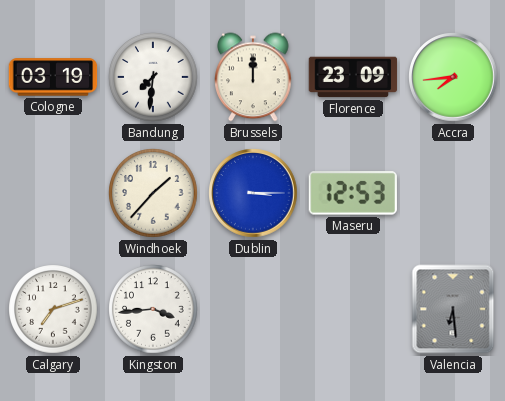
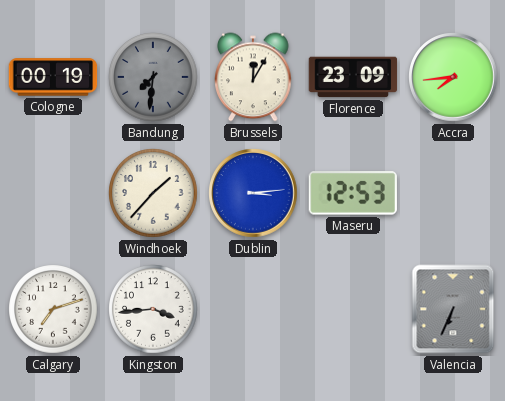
Cologne: 03:19 -> 00:19 (53, 77)
Bandung dial: white -> grey (153, 77)
Brussels: 12:00 -> 12:05 (253, 77)
Dublin: 3:15 -> 3:14 (253, 193)
Valencia: 6:29 -> 6:34 (453, 309)
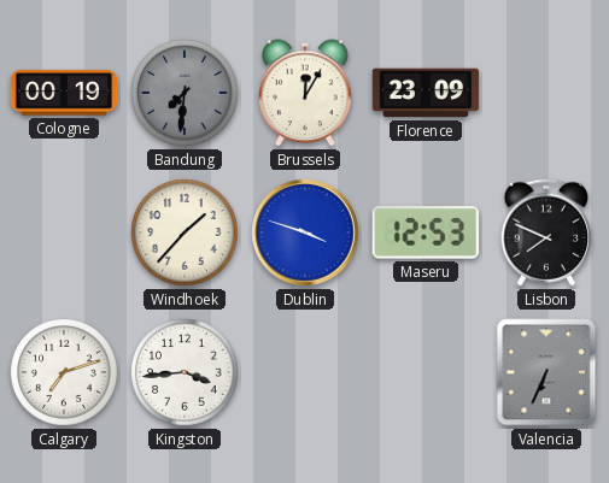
Accra: 7:44 -> none (453, 77)
Dublin: 3:14 -> 3:48 (305, 232)
Lisbon: none -> 7:49 (546, 232)
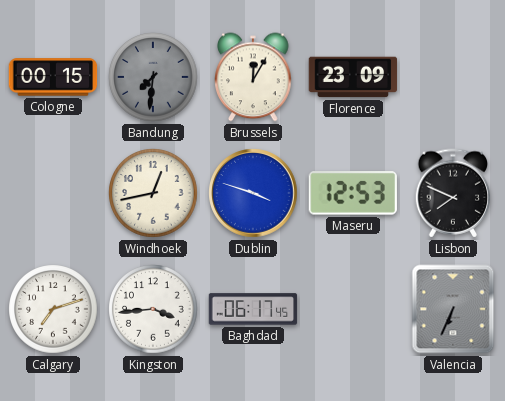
Cologne: 00:19 -> 00:15 (53, 77)
Windhoek: 1:37 -> 12:43 (153, 193)
Baghdad: none -> 06:17 (253, 309)
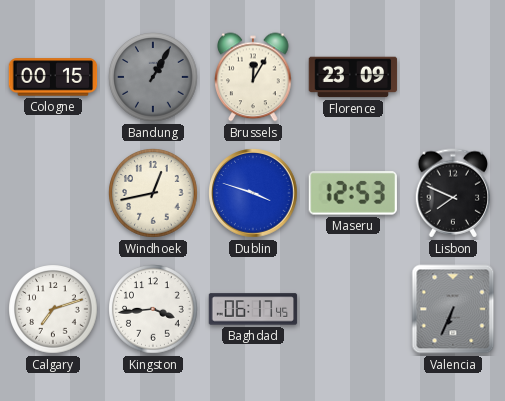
Bandung: 7:31 -> 1:05 (153, 77)
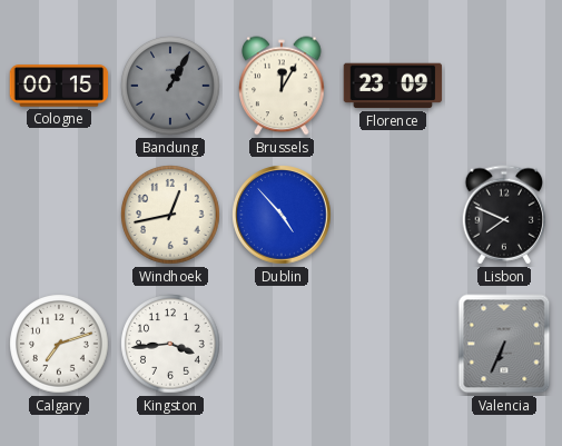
Dublin: 3:48 -> 4:53 (282, 215)
Maseru: 12:53 -> none (353, 193)
Baghdad: 06:17 -> none (253, 309)
